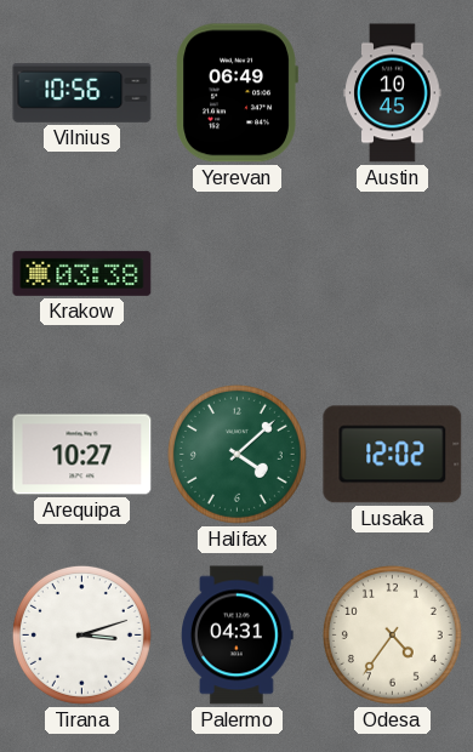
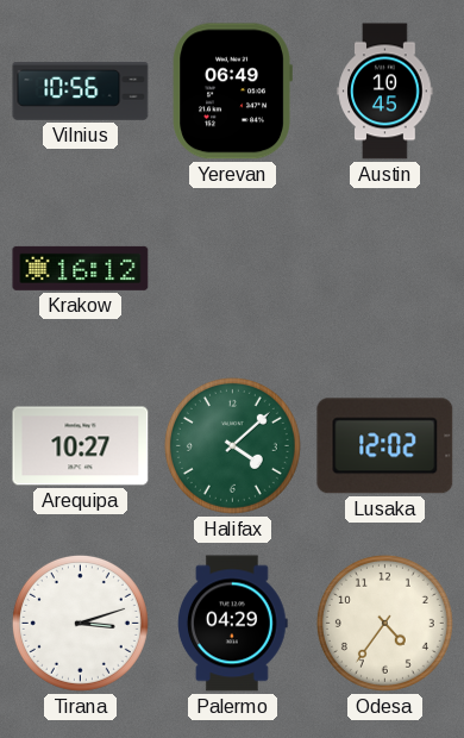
Krakow: 03:38 -> 16:12 (81, 268)
Palermo: 04:31 -> 04:29 (233, 624)
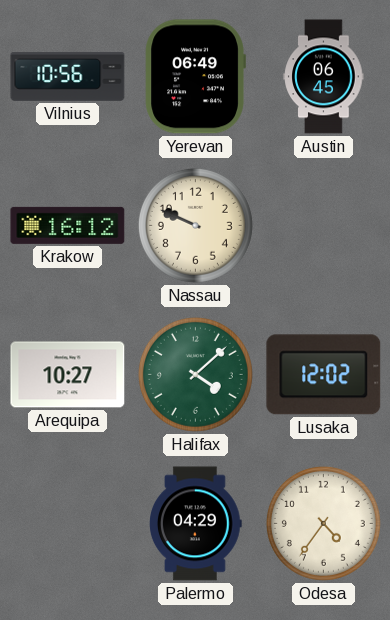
Austin: 10:45 -> 06:45 (324, 77)
Nassau: none -> 9:49 (195, 225)
Tirana: 3:12 -> none (80, 623)
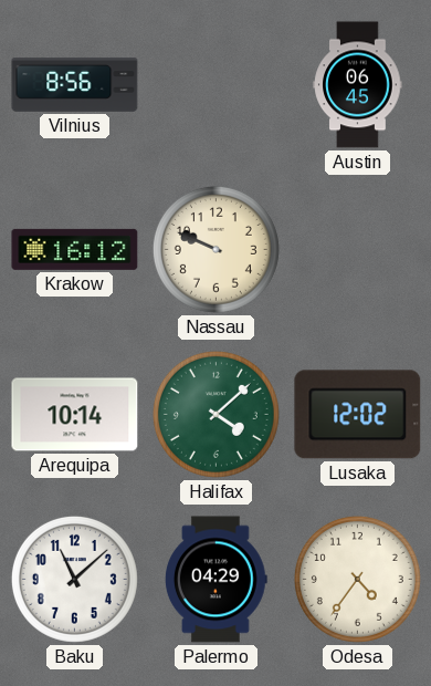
Vilnius: 10:56 -> 8:56 (75, 84)
Yerevan: 06:49 -> none (195, 77)
Arequipa: 10:27 -> 10:14 (75, 415)
Baku: none -> 11:08 (74, 579)
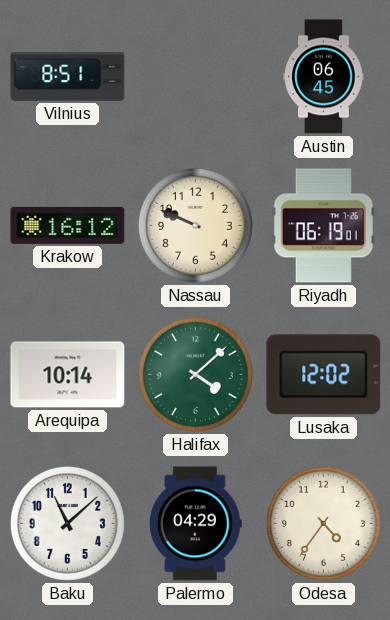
Vilnius: 8:56 -> 8:51 (68, 76)
Riyadh: none -> 06:19 (323, 226)
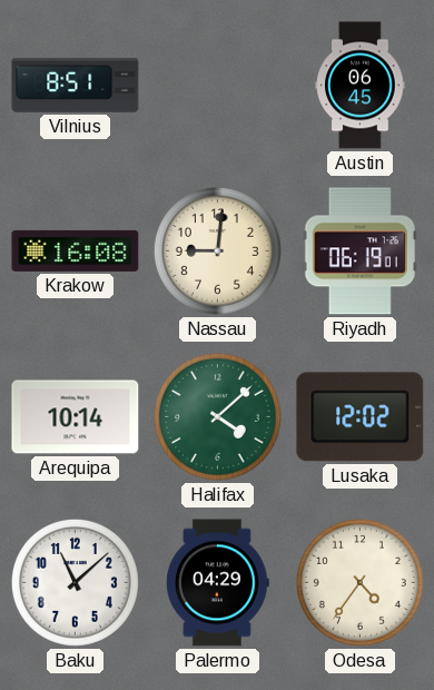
Krakow: 16:12 -> 16:08 (76, 250)
Nassau: 9:49 -> 9:01 (217, 250)
